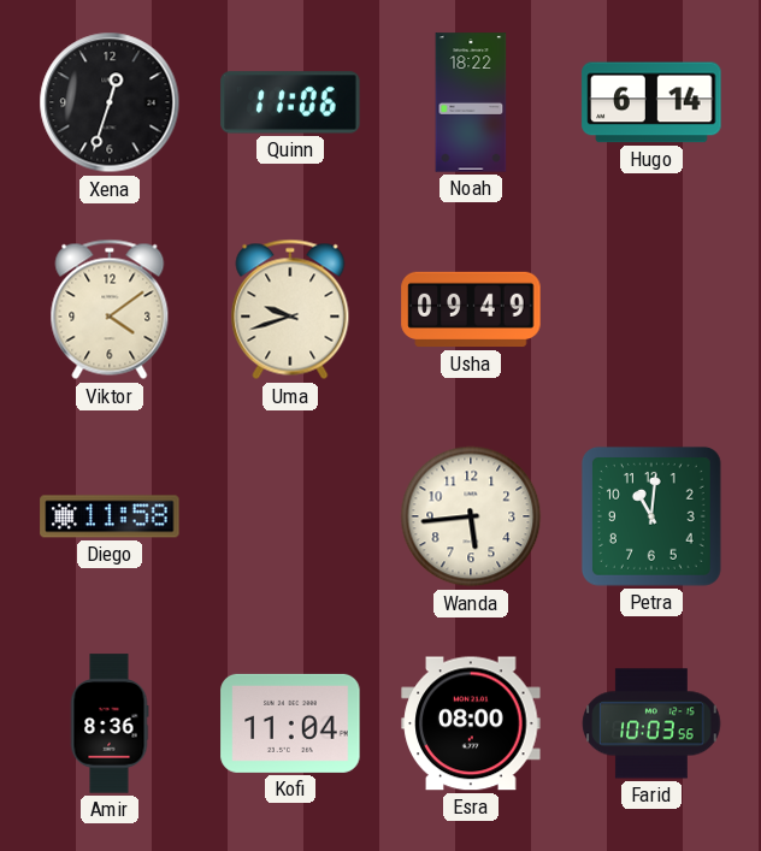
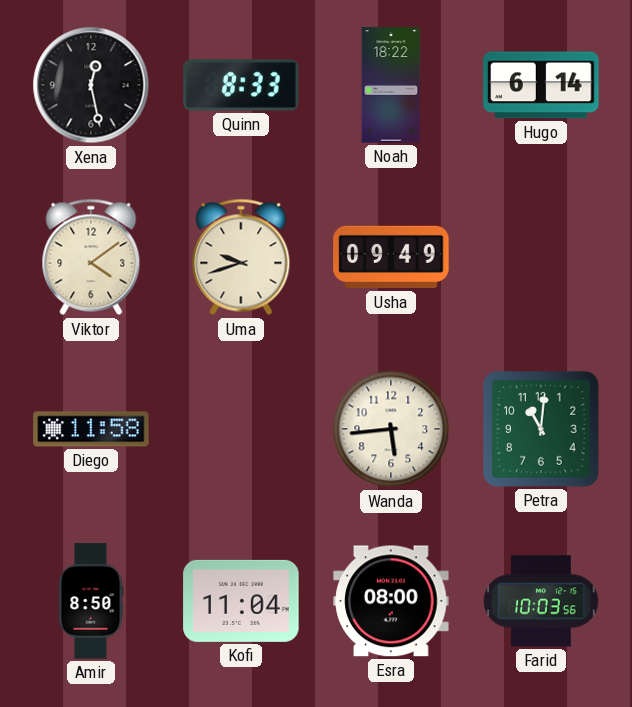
Xena: 12:33 -> 12:28 (91, 85)
Quinn: 11:06 -> 8:33 (241, 85)
Amir: 8:36 -> 8:50 (91, 601)
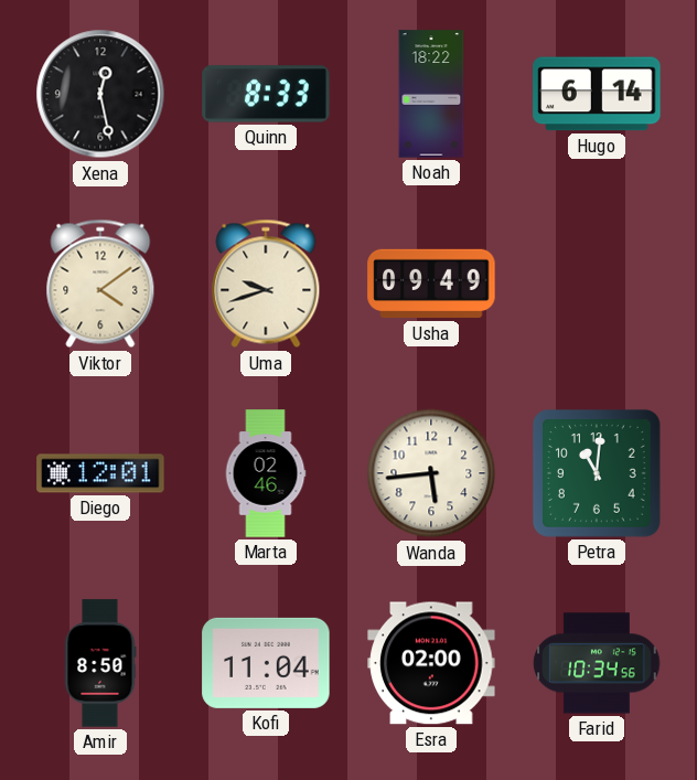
Diego: 11:58 -> 12:01 (100, 473)
Marta: none -> 02:46 (266, 473)
Esra: 08:00 -> 02:00 (431, 663)
Farid: 10:03 -> 10:34 (597, 663)
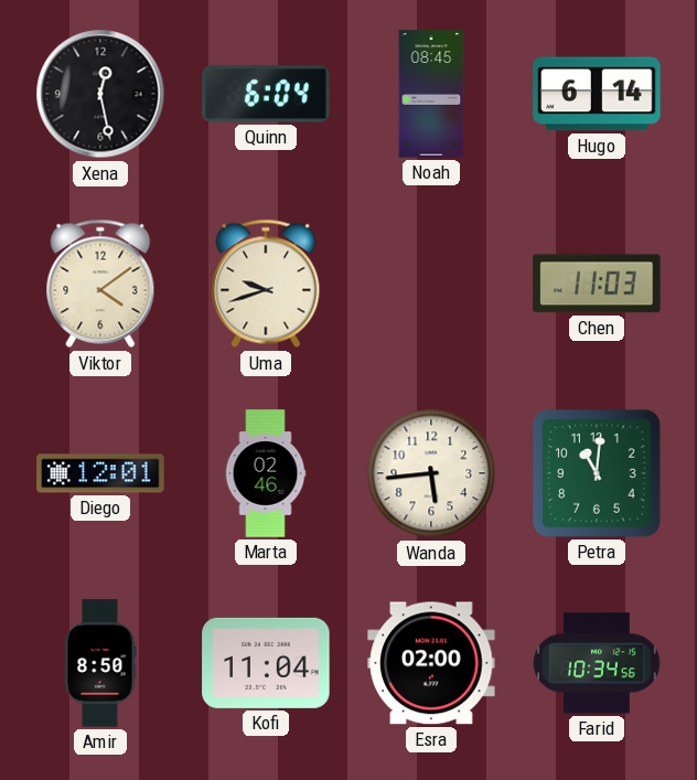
Quinn: 8:33 -> 6:04 (266, 94)
Noah: 18:22 -> 08:45 (431, 94)
Usha: 09:49 -> none (431, 284)
Chen: none -> 11:03 (597, 284)
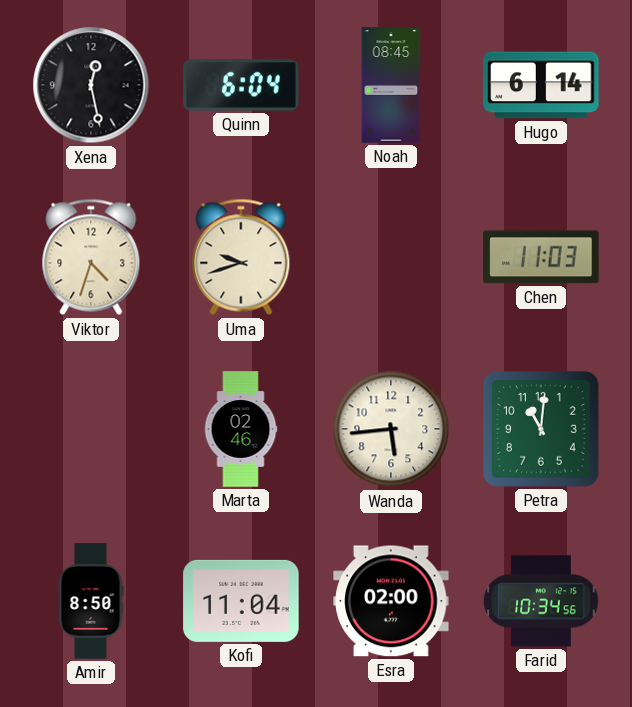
Viktor: 4:09 -> 4:33 (91, 257)
Diego: 12:01 -> none (100, 473)
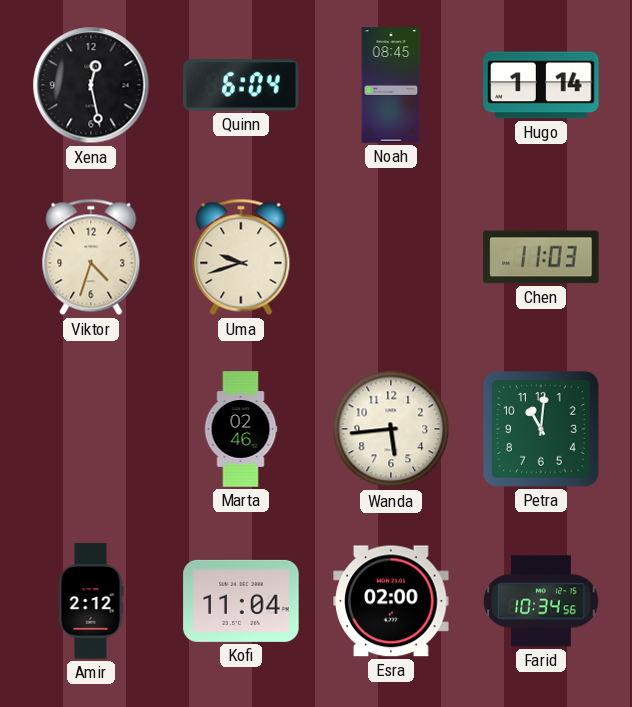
Hugo: 6:14 -> 1:14 (541, 85)
Amir: 8:50 -> 2:12 (91, 601)
